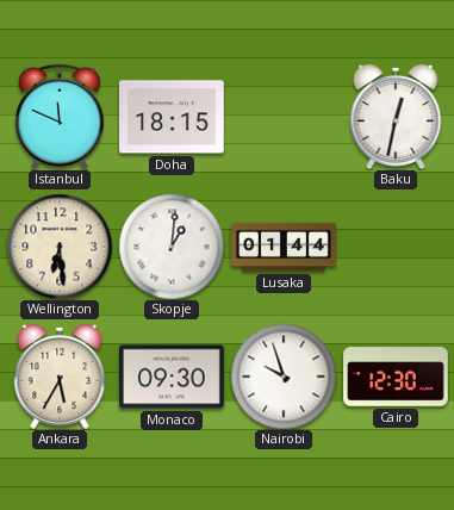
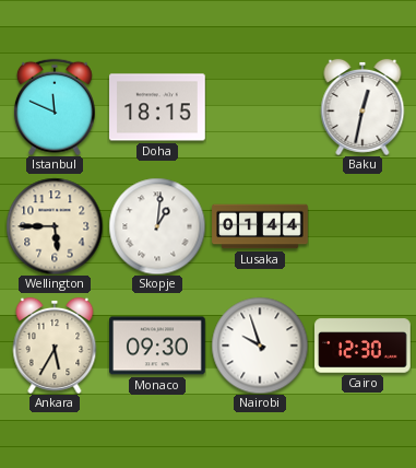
Wellington: 6:29 -> 5:45 (55, 226)
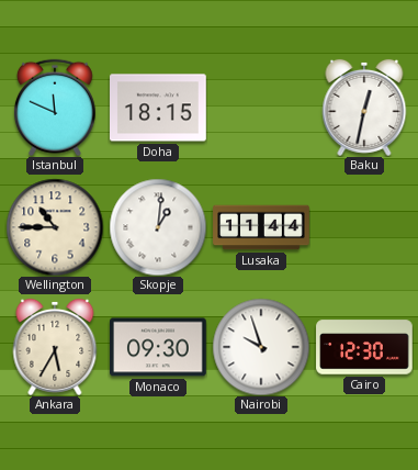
Wellington: 5:45 -> 10:45 (55, 227)
Lusaka: 01:44 -> 11:44 (261, 227)
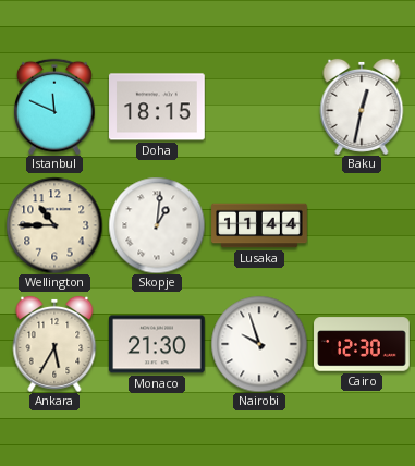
Monaco: 09:30 -> 21:30 (157, 344)
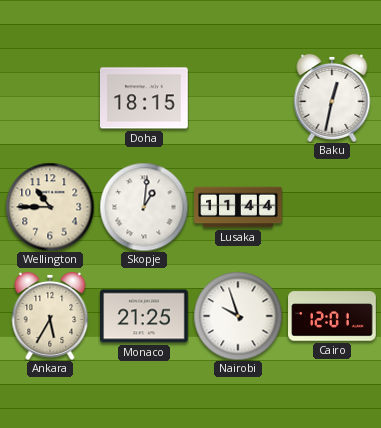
Istanbul: 11:49 -> none (54, 107)
Monaco: 21:30 -> 21:25 (144, 316)
Cairo: 12:30 -> 12:01 (332, 316)
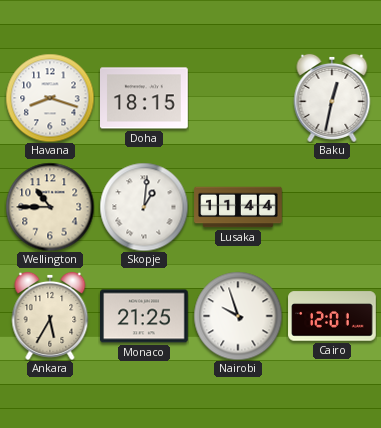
Havana: none -> 8:18 (50, 98)
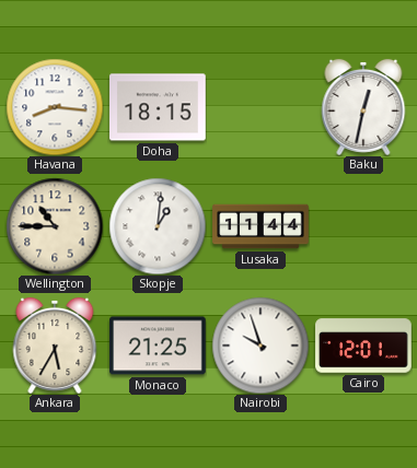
Havana: 8:18 -> 8:16 (55, 107)
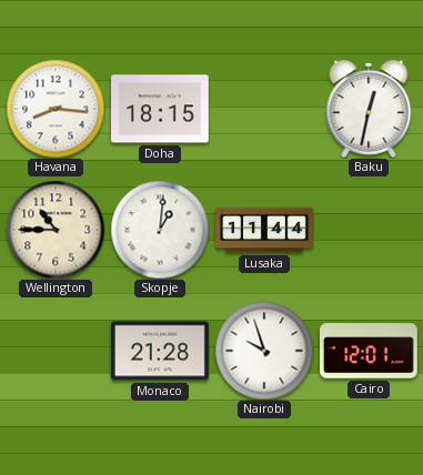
Ankara: 5:35 -> none (55, 346)
Monaco: 21:25 -> 21:28 (160, 351)
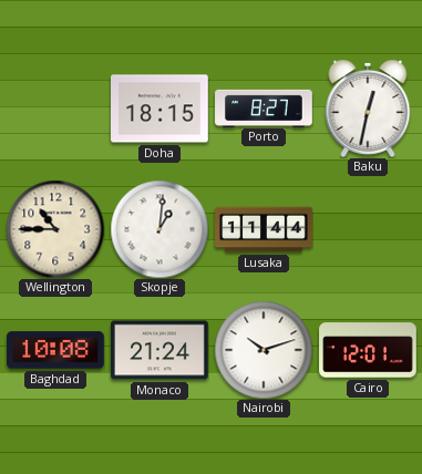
Havana: 8:16 -> none (56, 109)
Porto: none -> 8:27 (264, 107)
Baghdad: none -> 10:08 (56, 350)
Monaco: 21:28 -> 21:24 (159, 350)
Nairobi: 9:57 -> 10:12 (264, 350)
